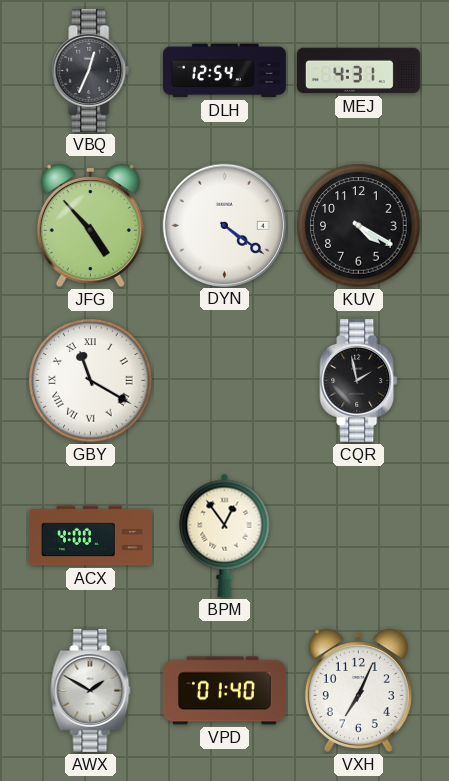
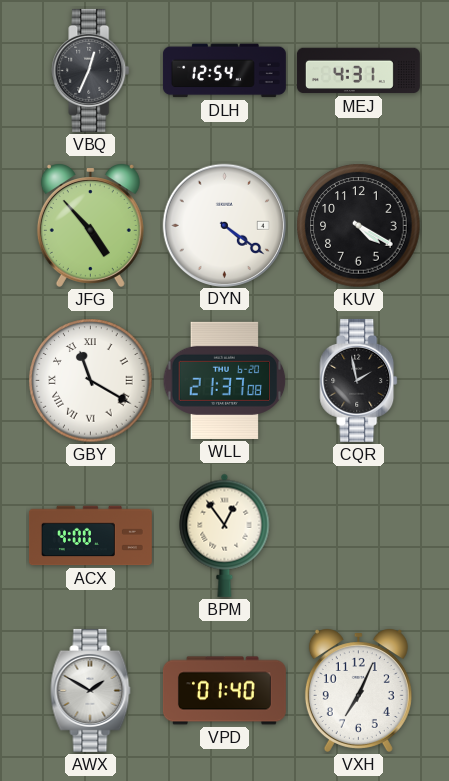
WLL: none -> 21:37 (225, 380)
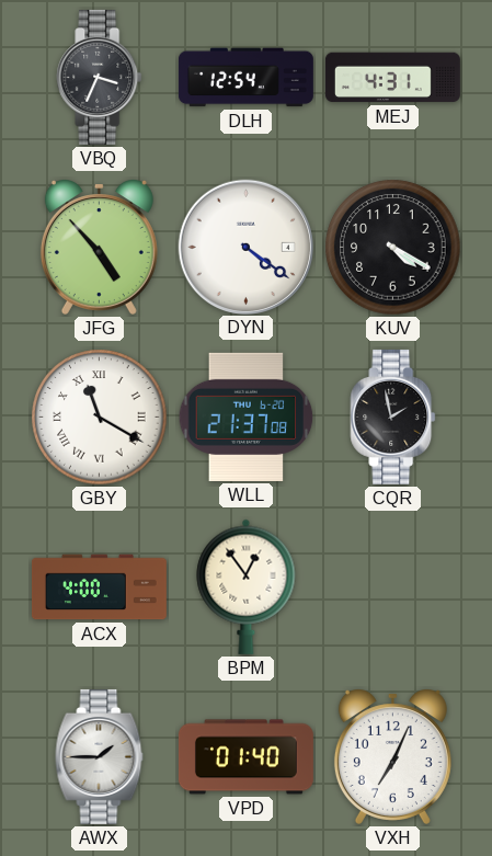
VBQ: 12:34 -> 3:34 (100, 77)
AWX: 1:50 -> 1:45 (100, 756)
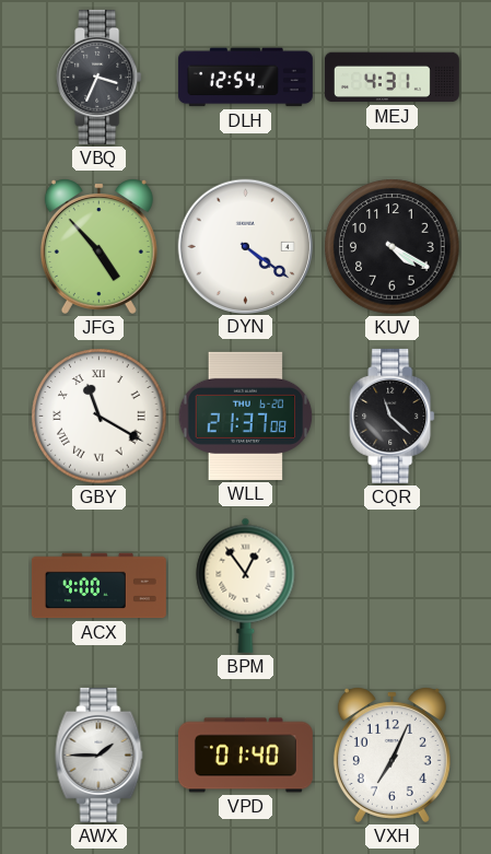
CQR: 1:58 -> 11:22 (393, 416)
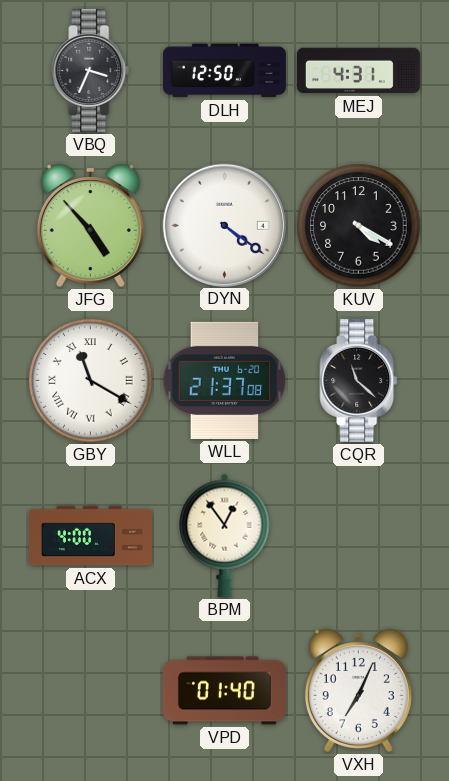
DLH: 12:54 -> 12:50 (224, 71)
AWX: 1:45 -> none (100, 754)
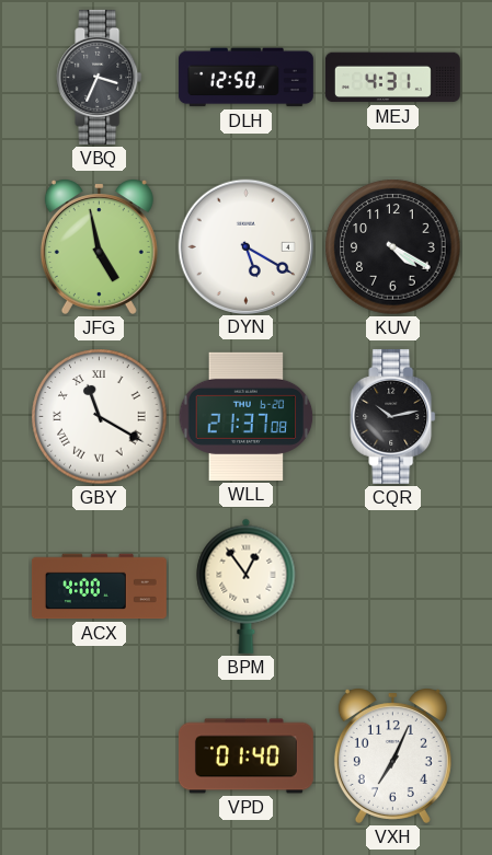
JFG: 4:53 -> 4:58 (99, 247)
DYN: 4:21 -> 5:20 (245, 246)
CQR: 11:22 -> 10:13 (393, 416)
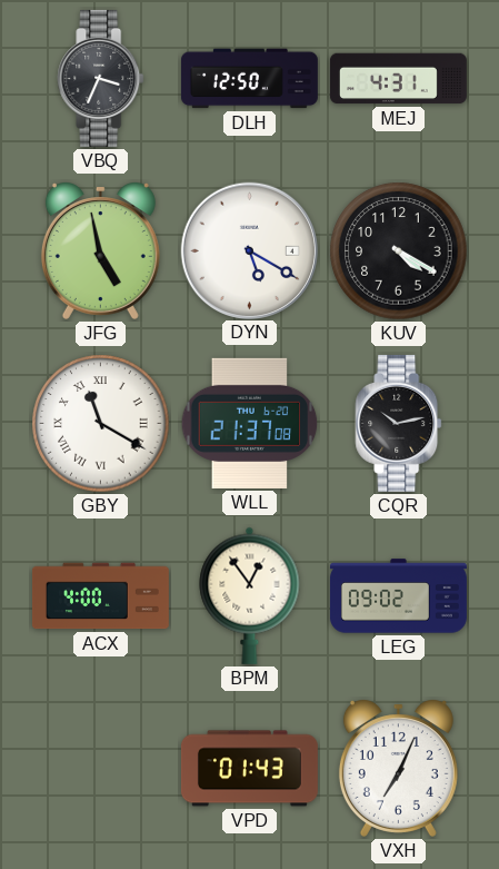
LEG: none -> 09:02 (398, 596)
VPD: 01:40 -> 01:43 (249, 769)
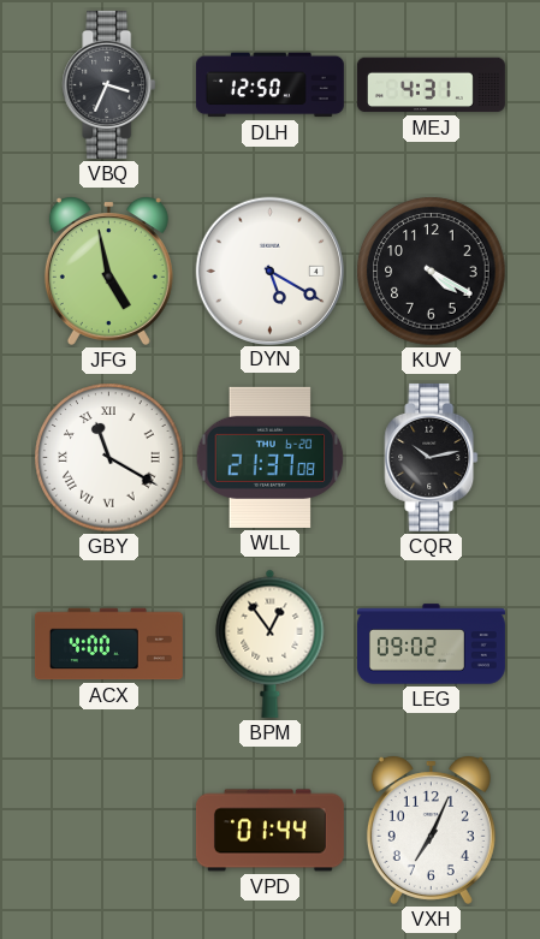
VPD: 01:43 -> 01:44 (269, 831)
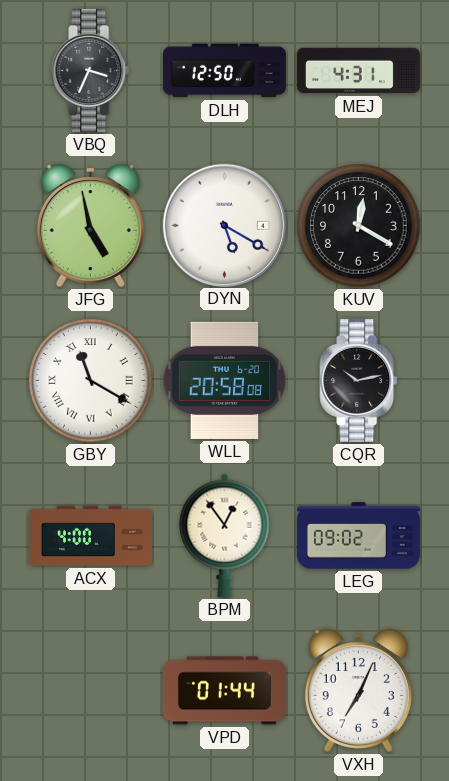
KUV: 4:20 -> 12:20 (359, 226)
WLL: 21:37 -> 20:58 (225, 380)
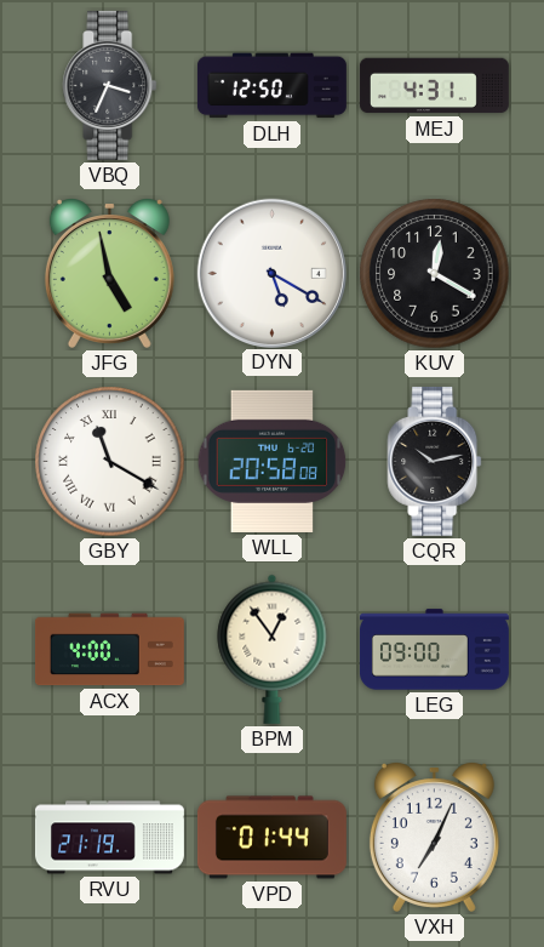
LEG: 09:02 -> 09:00 (434, 650)
RVU: none -> 21:19 (109, 838)
